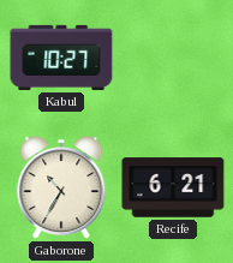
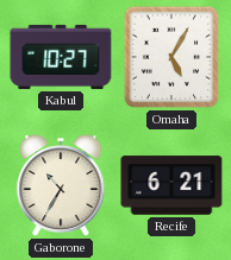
Omaha: none -> 5:05 (171, 57)
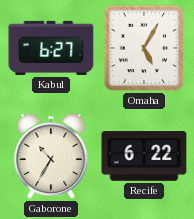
Kabul: 10:27 -> 6:27 (51, 48)
Recife: 6:21 -> 6:22 (144, 156)
